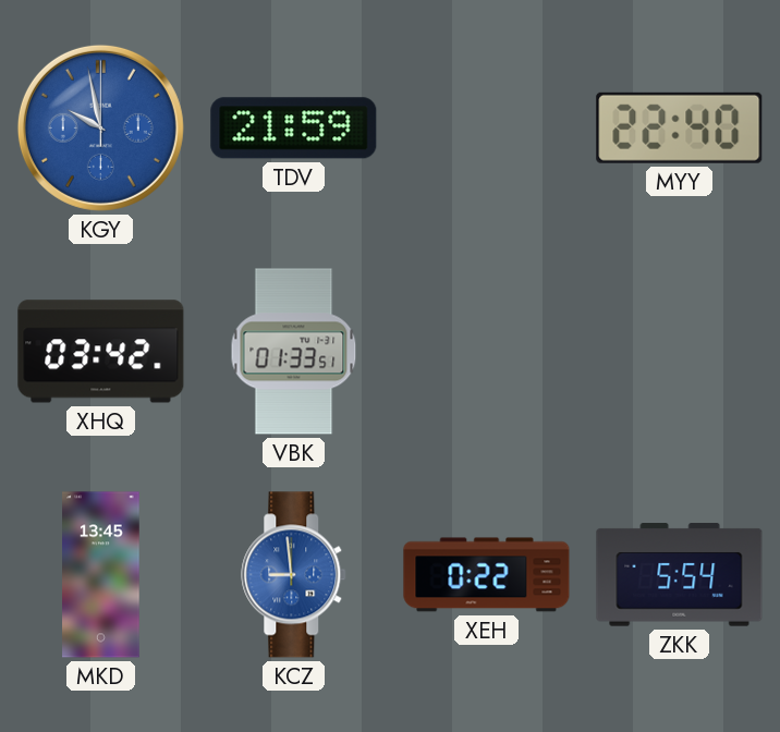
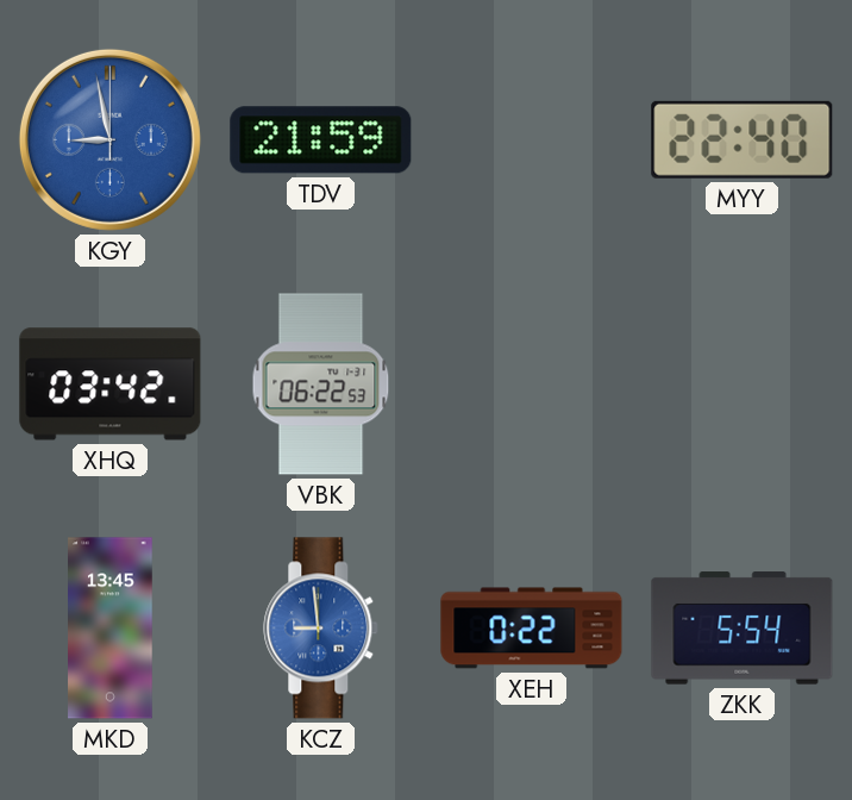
KGY: 9:58 -> 8:58 (109, 139)
VBK: 01:33 -> 06:22 (321, 385)
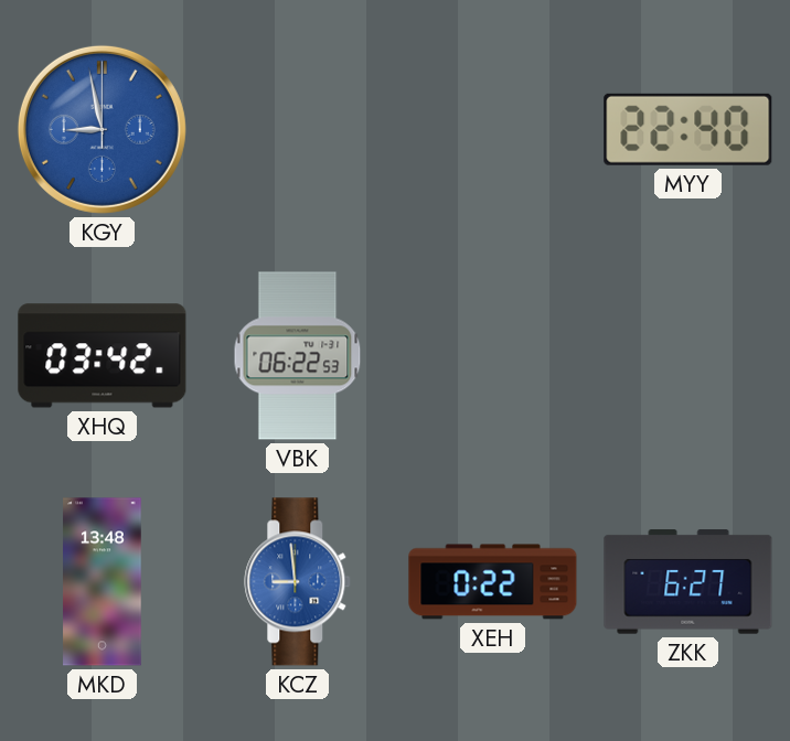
TDV: 21:59 -> none (321, 140)
MKD: 13:45 -> 13:48 (103, 582)
ZKK: 5:54 -> 6:27 (688, 582)
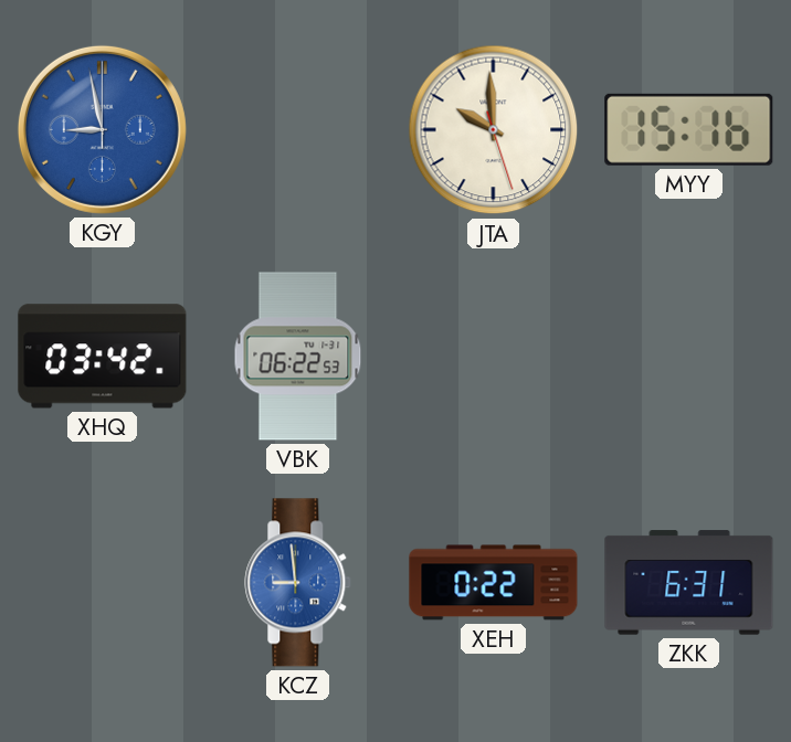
JTA: none -> 9:59 (494, 130)
MYY: 22:40 -> 15:16 (689, 129)
MKD: 13:48 -> none (103, 582)
ZKK: 6:27 -> 6:31 (689, 583)
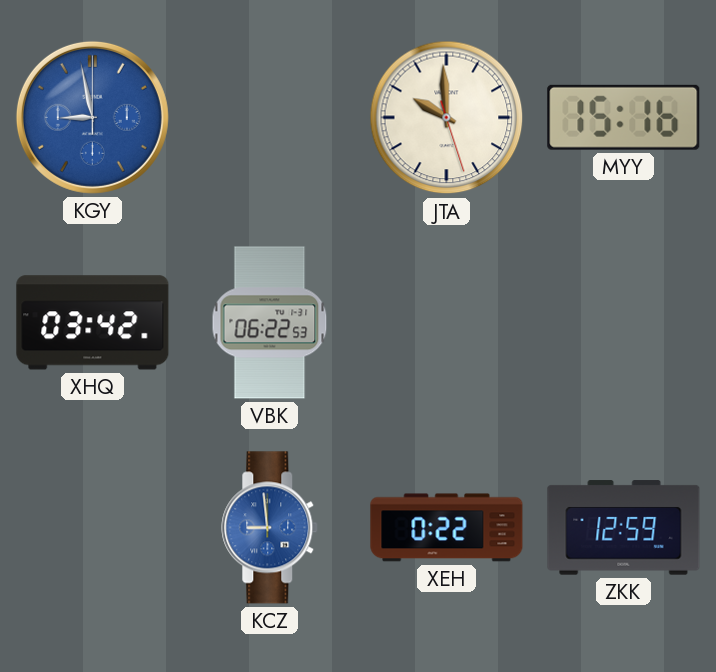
ZKK: 6:31 -> 12:59 (624, 528)
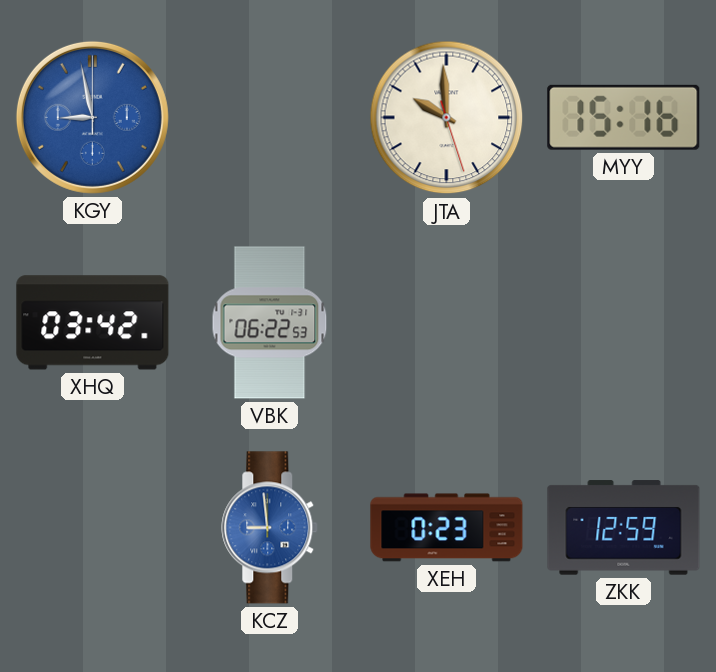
XEH: 0:22 -> 0:23 (447, 528)
